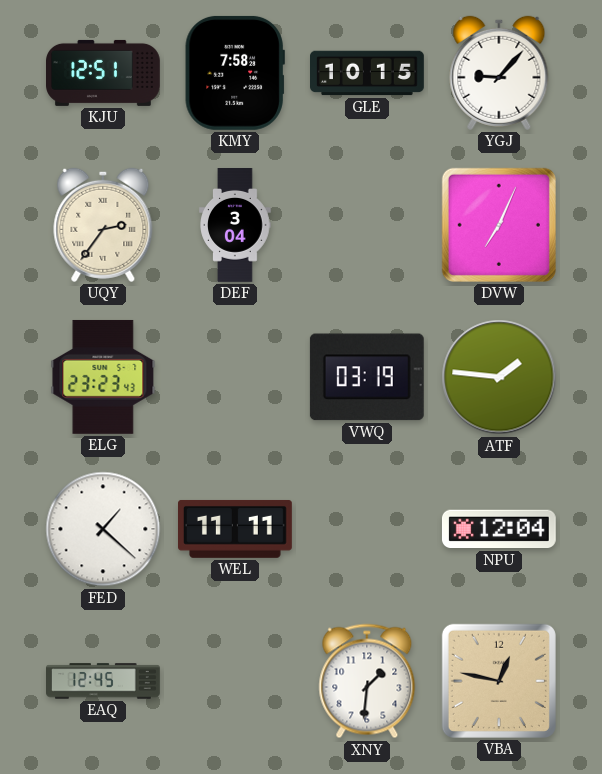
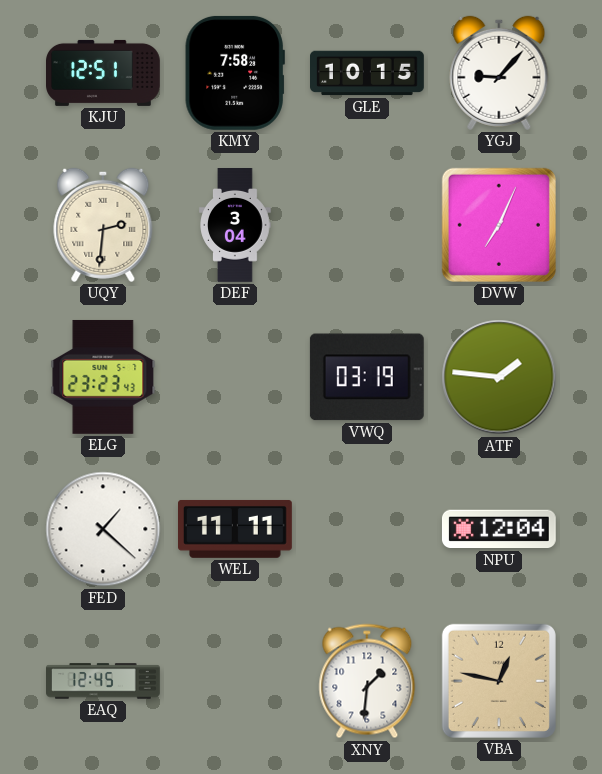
UQY: 2:36 -> 2:31 (103, 225)
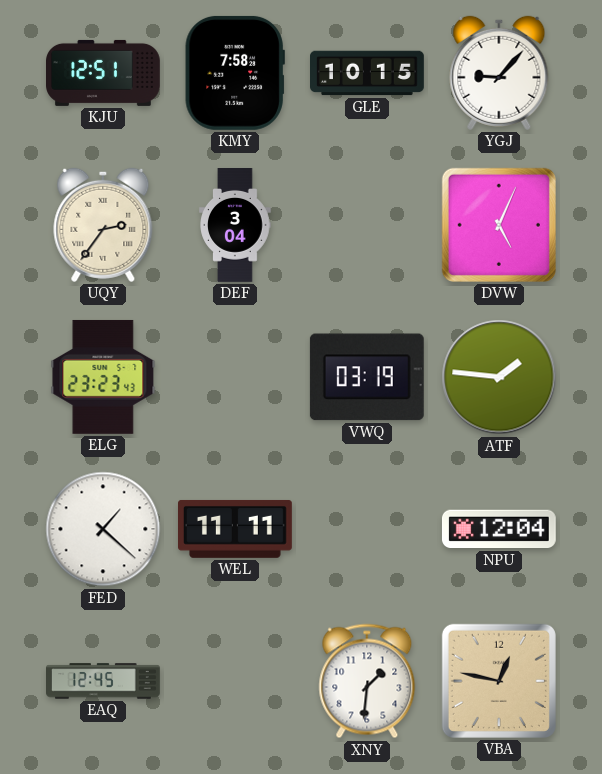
UQY: 2:31 -> 2:36 (103, 225)
DVW: 7:04 -> 5:04 (499, 225)
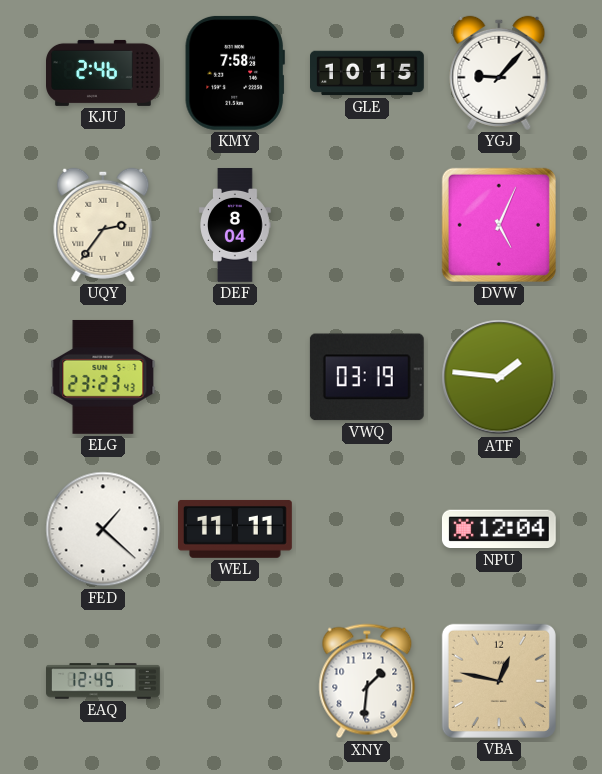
KJU: 12:51 -> 2:46 (104, 73)
DEF: 3:04 -> 8:04 (235, 226)
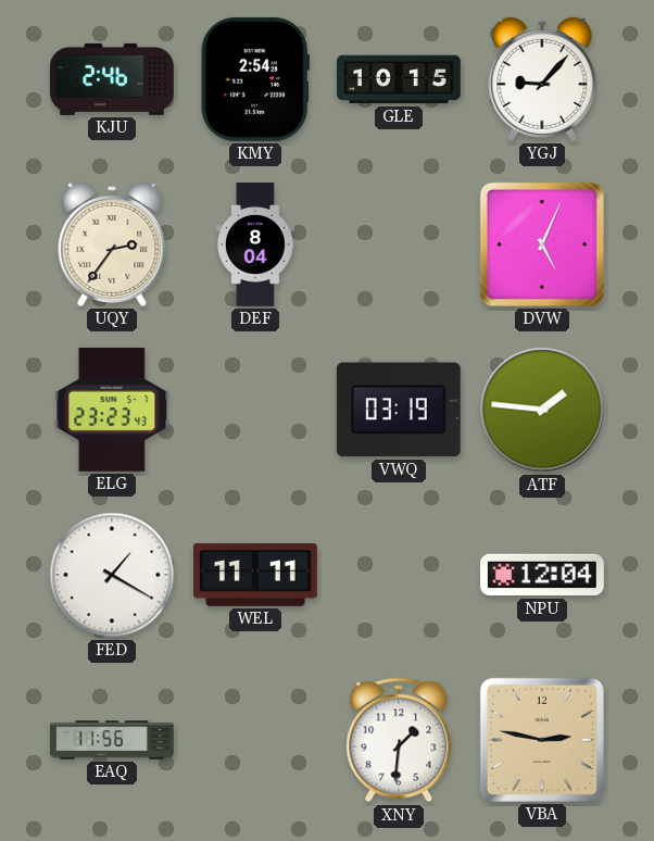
KMY: 7:58 -> 2:54 (255, 79)
FED: 1:22 -> 1:20 (112, 575)
EAQ: 12:45 -> 11:56 (113, 740)
VBA: 12:47 -> 2:47 (542, 740)
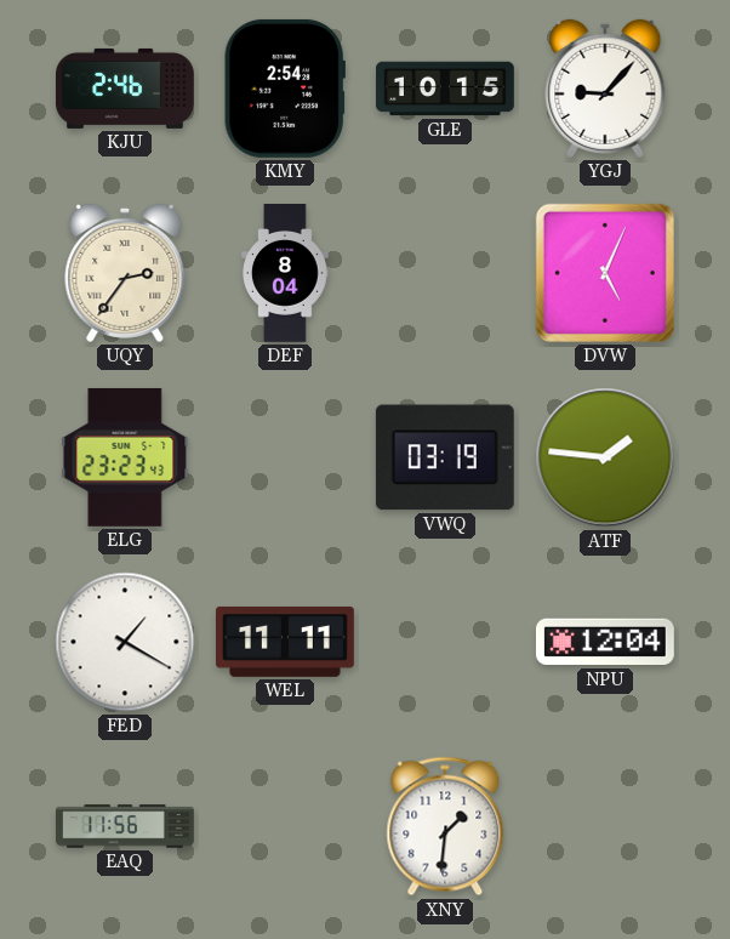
VBA: 2:47 -> none (542, 740)
